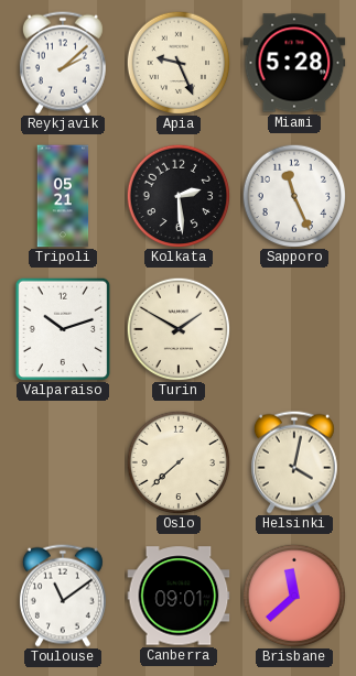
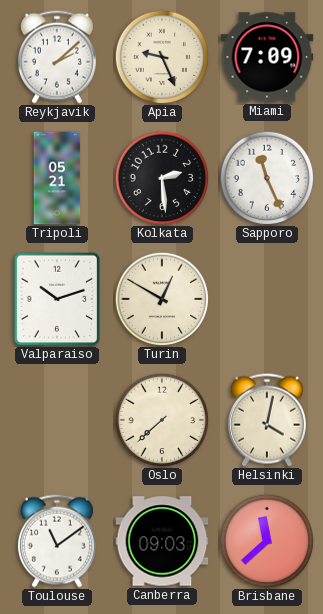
Miami: 5:28 -> 7:09 (267, 57)
Turin: 1:50 -> 12:50 (162, 299)
Canberra: 09:01 -> 09:03 (162, 541)
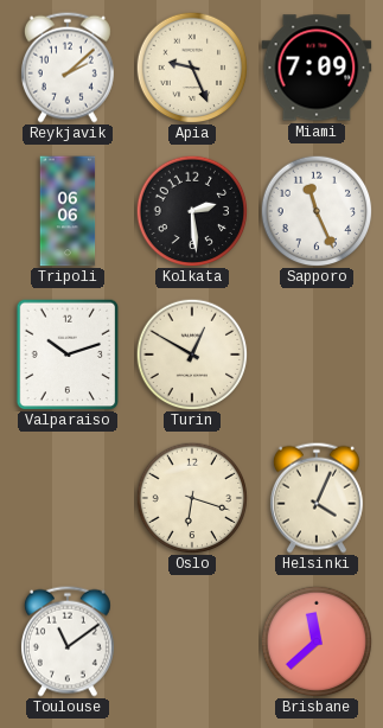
Tripoli: 05:21 -> 06:06 (68, 211)
Oslo: 7:38 -> 6:18 (192, 498)
Helsinki: 4:02 -> 4:04 (317, 498)
Canberra: 09:03 -> none (162, 541)
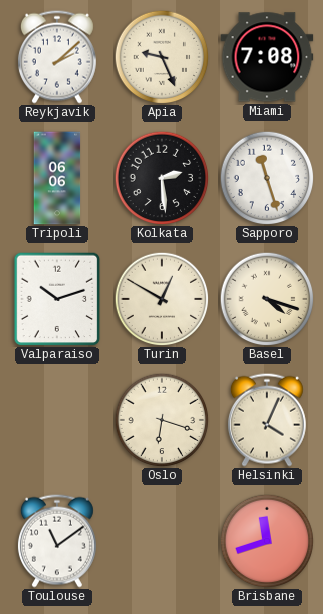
Miami: 7:09 -> 7:08 (267, 57)
Sapporo: 11:26 -> 11:27 (267, 178)
Basel: none -> 4:18 (267, 299)
Brisbane: 11:38 -> 11:42 (267, 541)
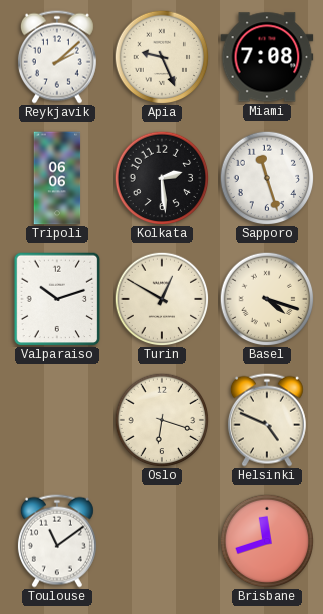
Helsinki: 4:04 -> 4:49 (267, 420)
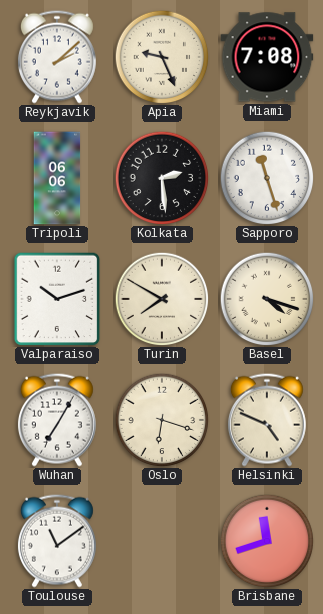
Turin: 12:50 -> 7:50 (162, 299)
Wuhan: none -> 7:05 (57, 420)
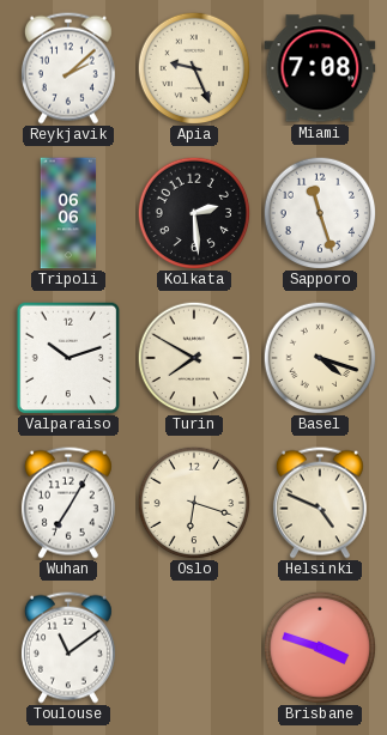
Brisbane: 11:42 -> 3:48 (320, 648)
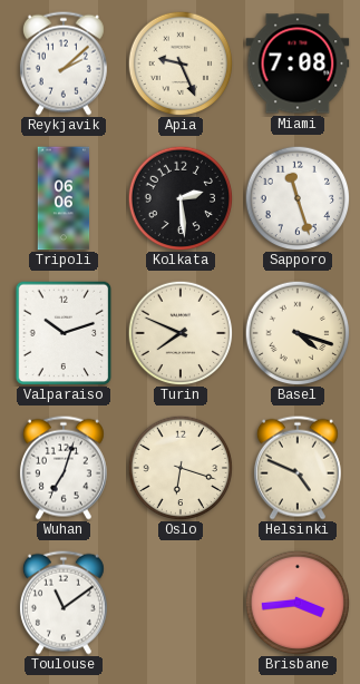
Turin: 7:50 -> 7:49 (181, 333)
Wuhan: 7:05 -> 7:03 (64, 468)
Brisbane: 3:48 -> 3:44 (298, 603)
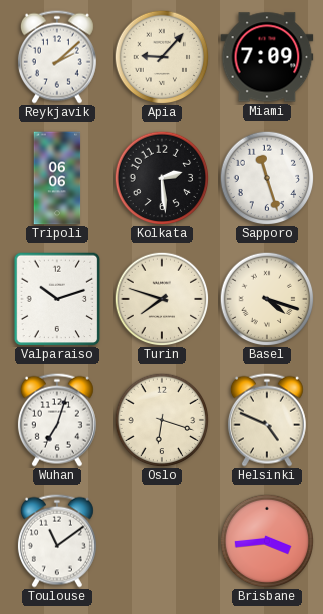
Apia: 9:26 -> 9:07 (162, 57)
Miami: 7:08 -> 7:09 (267, 57)
Turin: 7:49 -> 7:48 (162, 299)
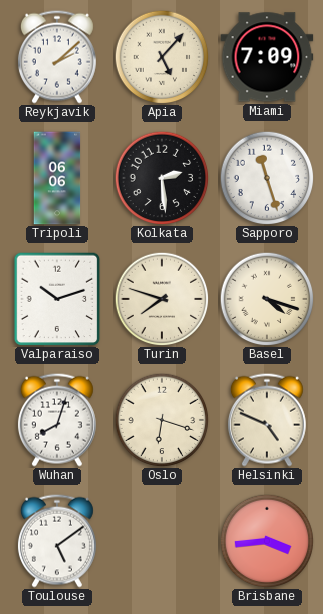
Apia: 9:07 -> 5:07 (162, 57)
Wuhan: 7:03 -> 8:03 (57, 420)
Toulouse: 11:09 -> 5:09 (57, 541)
